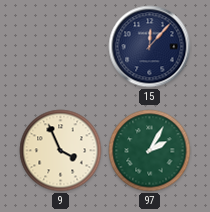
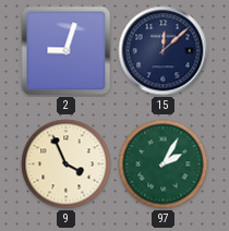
2: none -> 9:03 (67, 51)
15: 12:07 -> 12:08 (164, 51)
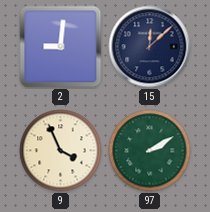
2: 9:03 -> 9:01 (61, 47)
97: 2:05 -> 2:10 (150, 151)
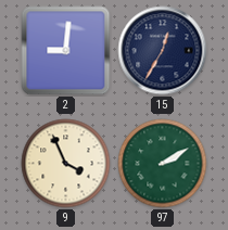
15: 12:08 -> 12:35 (163, 51)
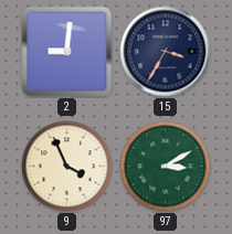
15: 12:35 -> 3:35 (166, 52)
97: 2:10 -> 3:10 (166, 167)
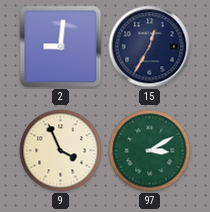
15: 3:35 -> 12:35 (150, 47)
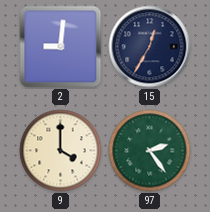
9: 3:56 -> 4:00 (61, 151)
97: 3:10 -> 2:24 (150, 151)
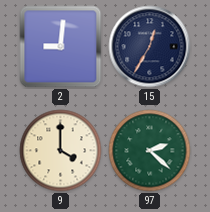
97: 2:24 -> 2:22 (150, 151)
